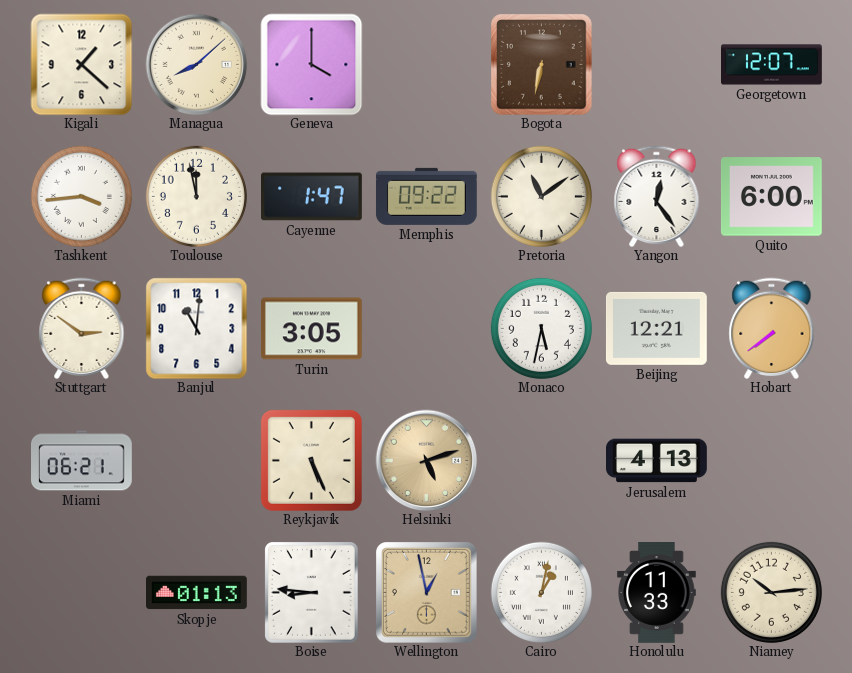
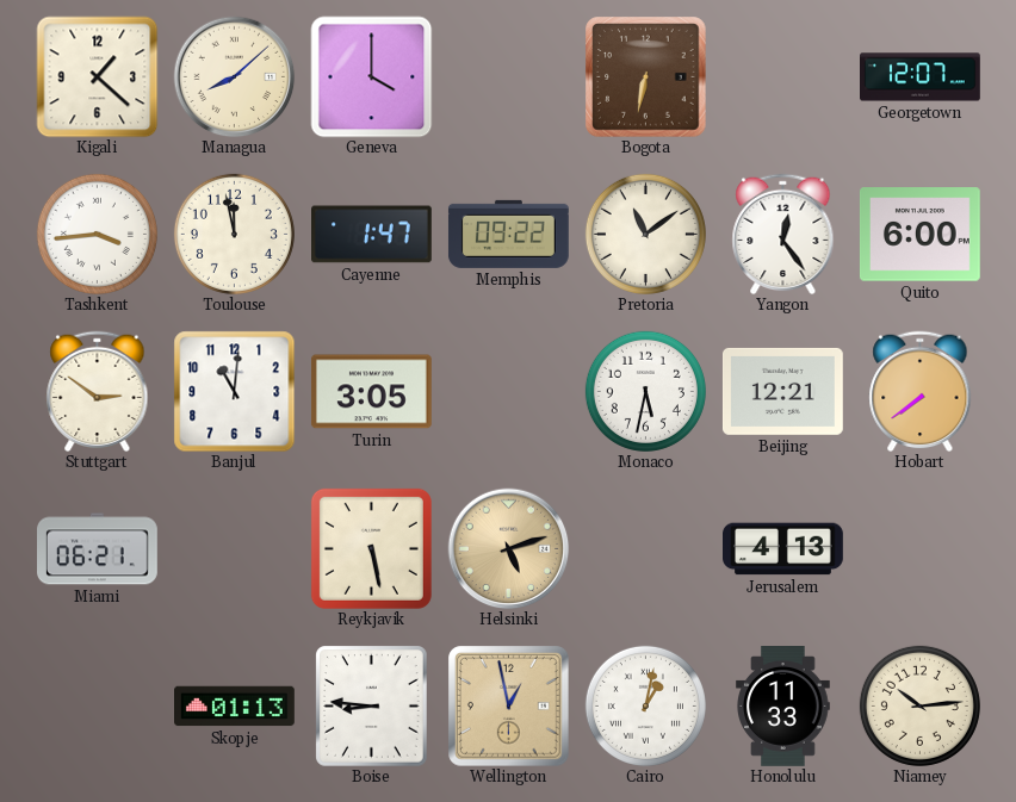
Reykjavik: 5:26 -> 5:28 (371, 548)
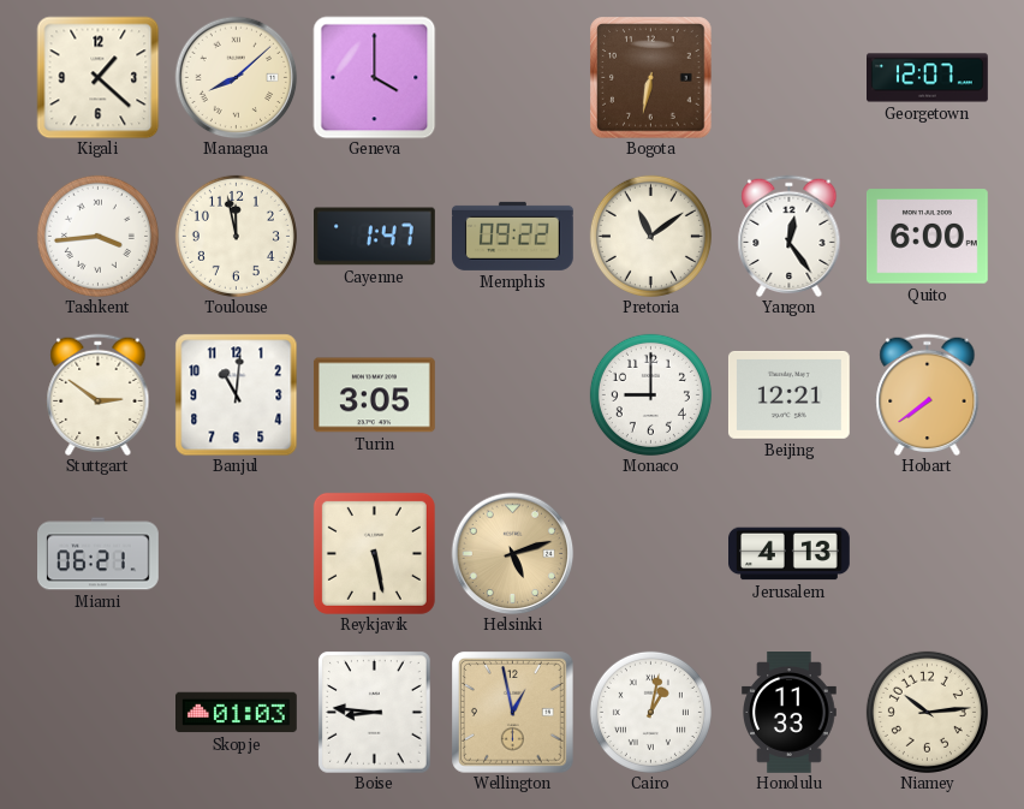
Monaco: 5:32 -> 9:00 (650, 394)
Skopje: 01:13 -> 01:03 (237, 713)
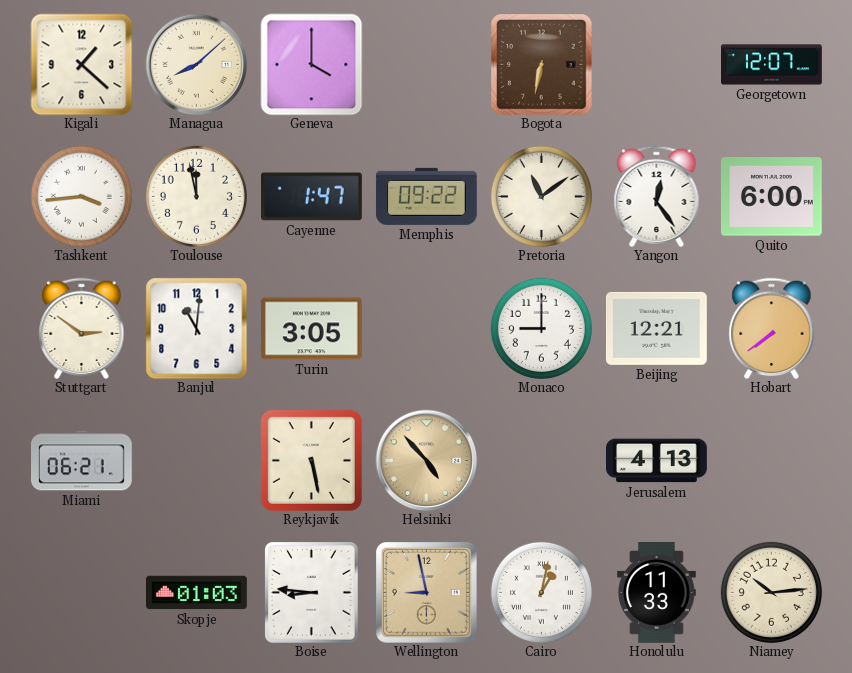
Helsinki: 5:12 -> 4:53 (426, 460)
Wellington: 12:58 -> 8:58 (426, 592)
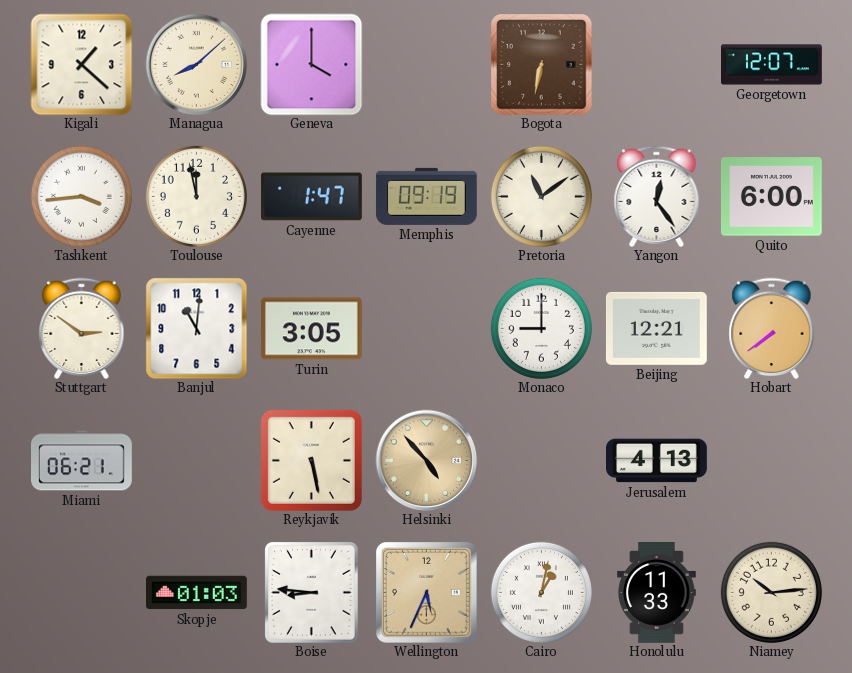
Memphis: 09:22 -> 09:19 (426, 196)
Wellington: 8:58 -> 5:34 (426, 592)
